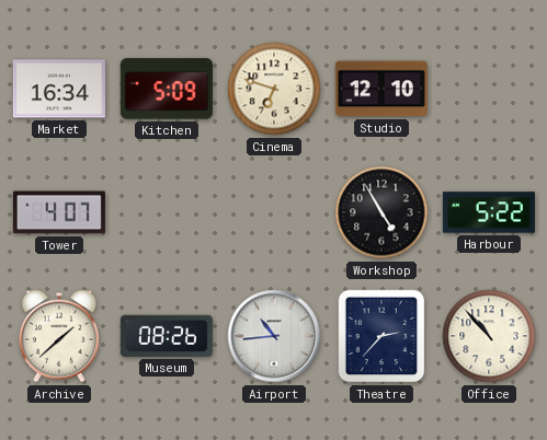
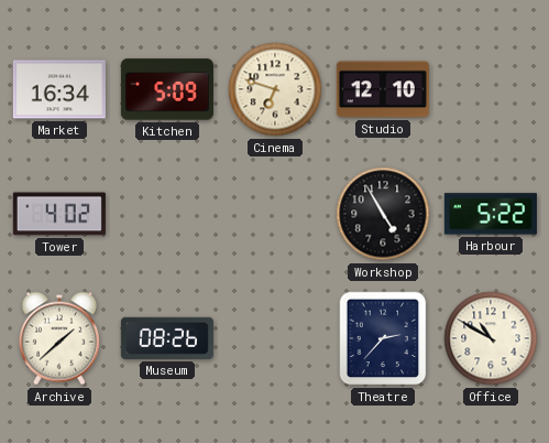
Tower: 4:07 -> 4:02 (59, 214)
Airport: 10:44 -> none (274, 336)
Office: 10:53 -> 10:50 (491, 338)
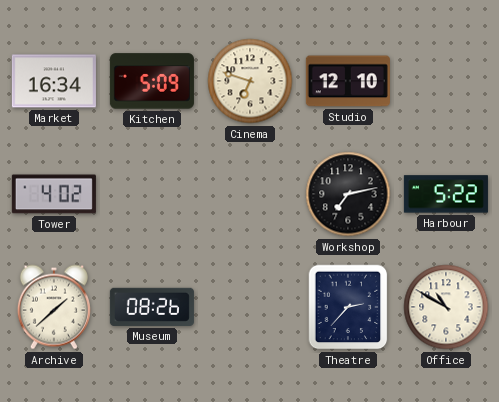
Workshop: 4:55 -> 7:13 (348, 194)
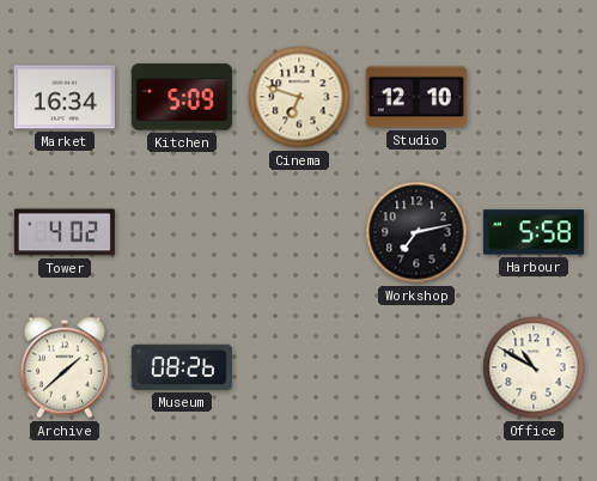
Harbour: 5:22 -> 5:58 (534, 232)
Theatre: 2:37 -> none (348, 307)
